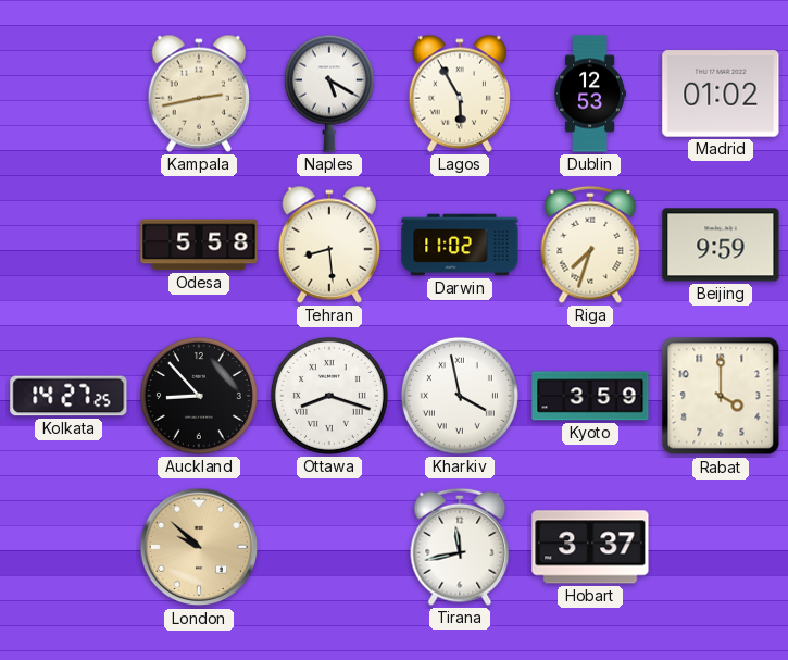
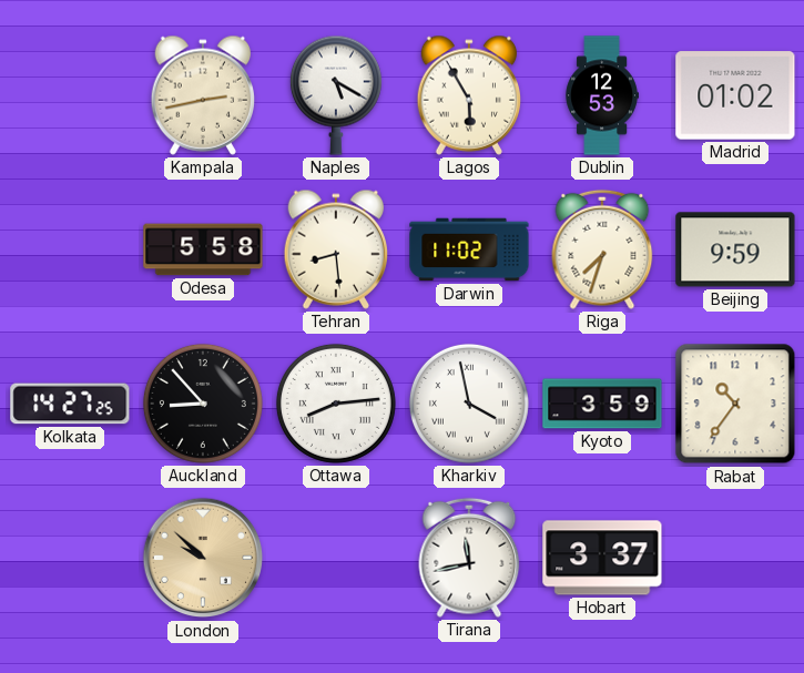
Ottawa: 8:18 -> 8:14 (336, 404)
Rabat: 4:00 -> 10:36 (735, 404)
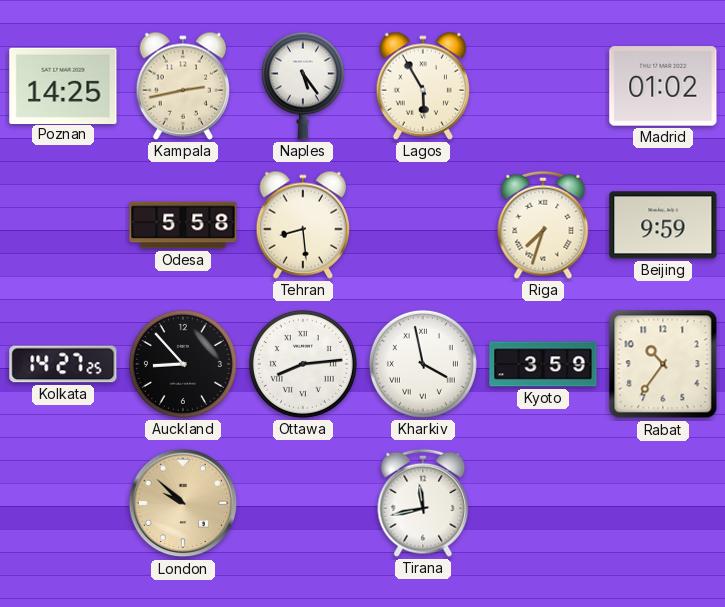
Poznan: none -> 14:25 (63, 85)
Naples: 5:20 -> 5:24 (303, 86)
Dublin: 12:53 -> none (602, 95)
Darwin: 11:02 -> none (469, 249)
Hobart: 3:37 -> none (602, 558)
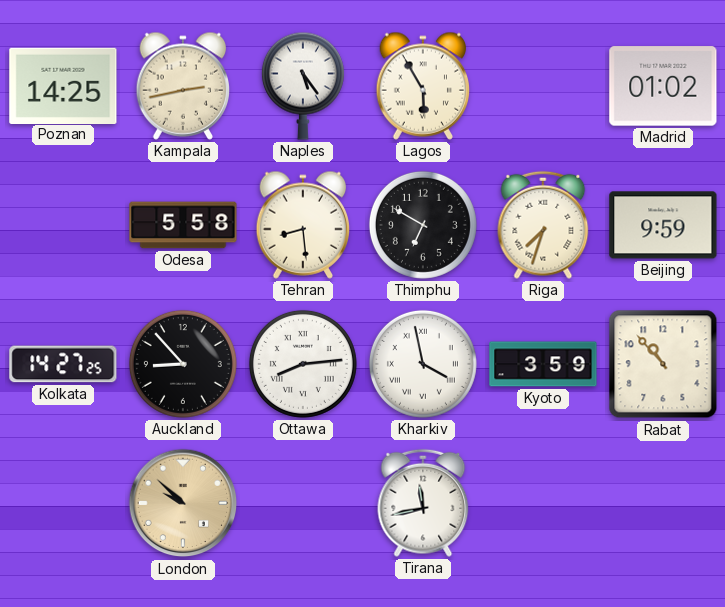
Thimphu: none -> 6:50 (423, 225)
Rabat: 10:36 -> 10:53 (663, 364)
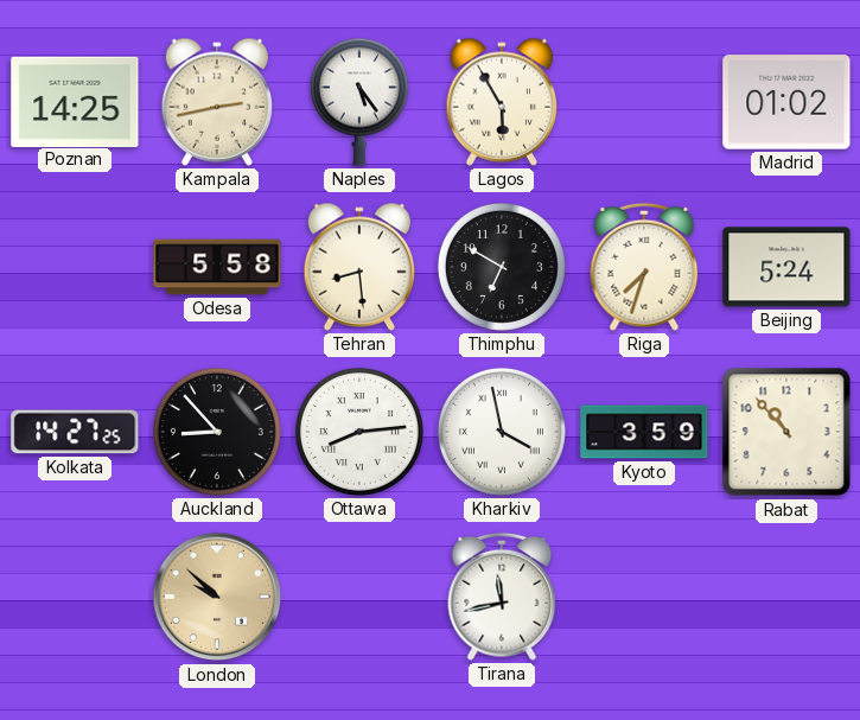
Beijing: 9:59 -> 5:24 (786, 267)
